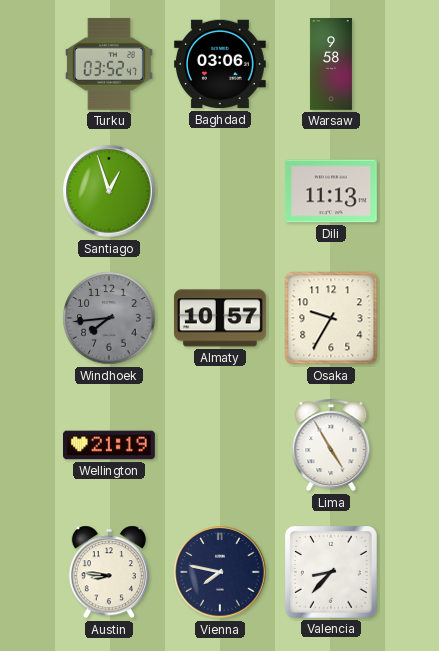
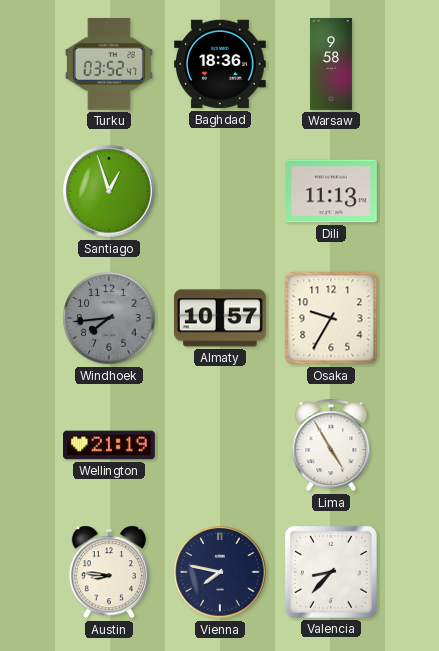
Baghdad: 03:06 -> 18:36 (220, 64)
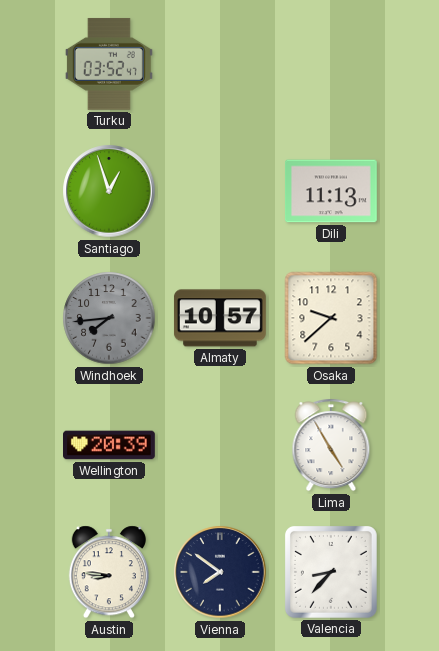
Baghdad: 18:36 -> none (220, 64)
Warsaw: 9:58 -> none (331, 64)
Osaka: 9:35 -> 9:38 (331, 318)
Wellington: 21:19 -> 20:39 (110, 445)
Vienna: 7:47 -> 7:51 (220, 572)
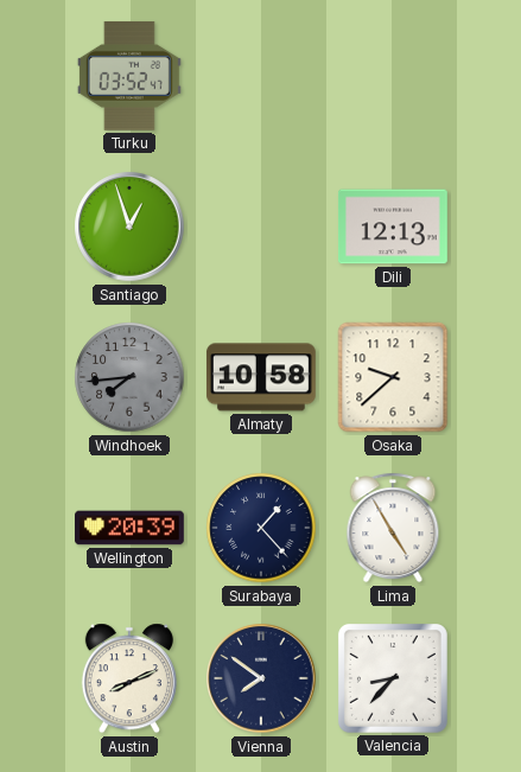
Dili: 11:13 -> 12:13 (394, 227)
Almaty: 10:57 -> 10:58 (261, 377)
Surabaya: none -> 1:23 (261, 528)
Austin: 8:46 -> 8:11 (129, 678)
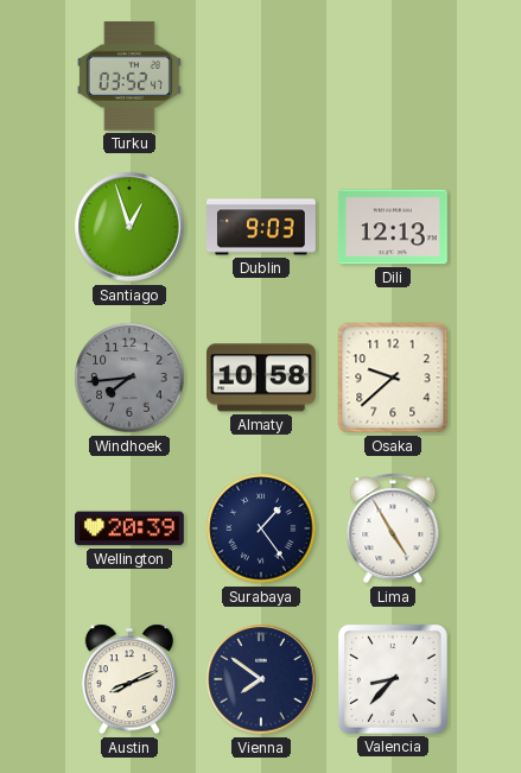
Dublin: none -> 9:03 (262, 227)
Surabaya: 1:23 -> 1:24 (261, 528)
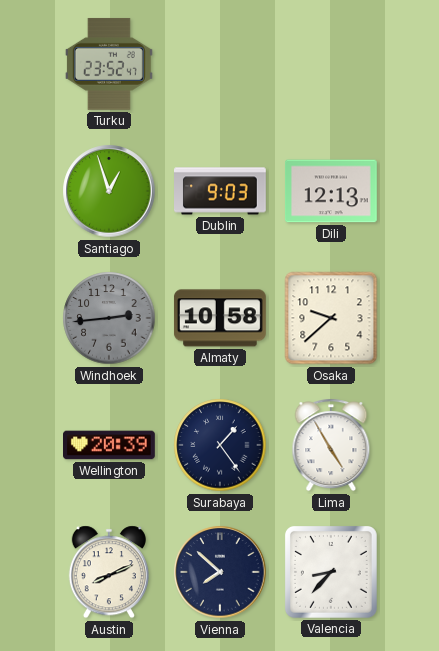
Turku: 03:52 -> 23:52 (109, 64)
Windhoek: 7:44 -> 2:44 (109, 318)
Vienna: 7:51 -> 7:52 (220, 572)
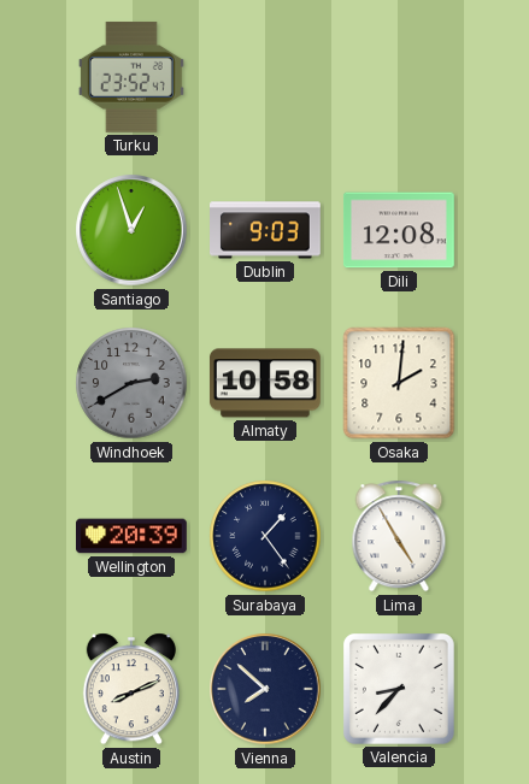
Dili: 12:13 -> 12:08 (400, 230)
Windhoek: 2:44 -> 2:40 (131, 383)
Osaka: 9:38 -> 2:01 (399, 383)
